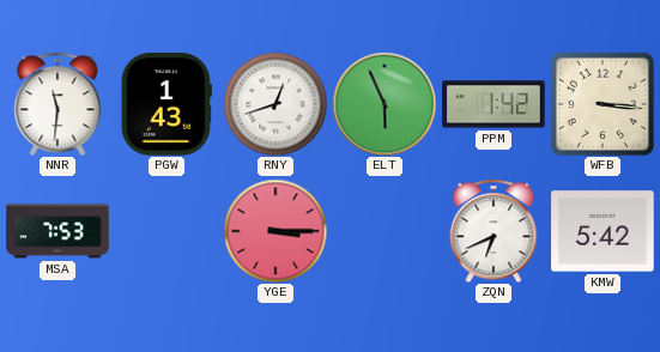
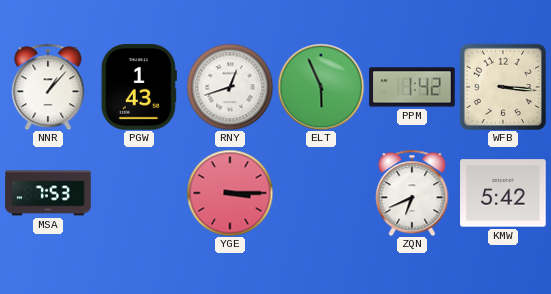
NNR: 11:31 -> 1:07 (48, 87)
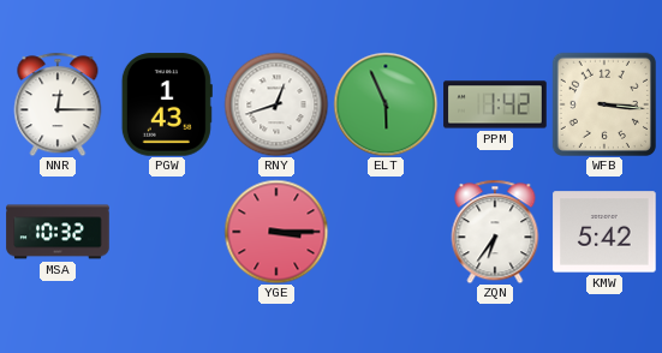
NNR: 1:07 -> 12:15 (58, 104)
MSA: 7:53 -> 10:32 (58, 232)
ZQN: 6:41 -> 6:36 (495, 232)
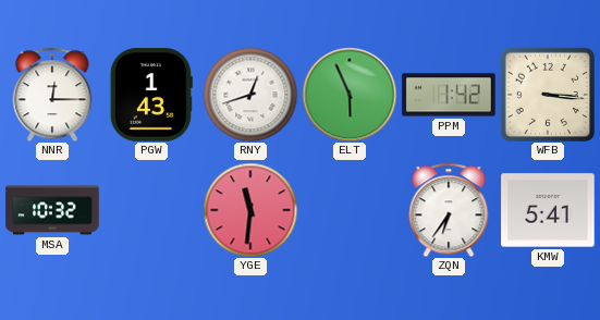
YGE: 3:15 -> 11:31 (250, 210)
KMW: 5:42 -> 5:41 (548, 210)
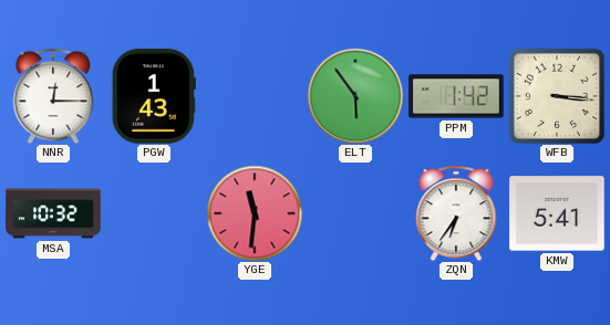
RNY: 12:42 -> none (250, 95)
ELT: 5:56 -> 5:54 (355, 96)
